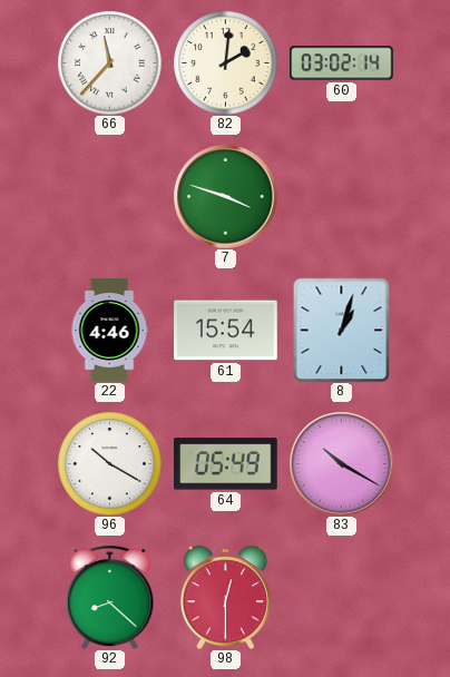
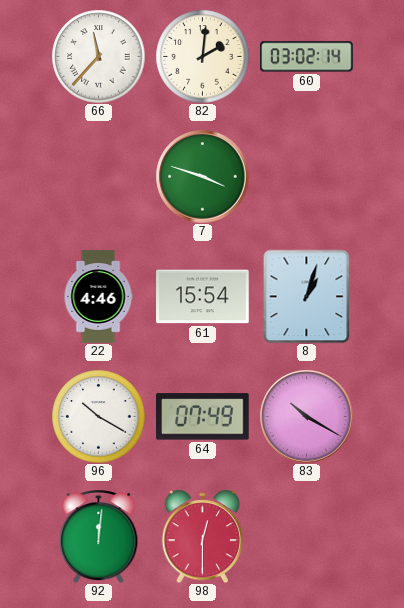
64: 05:49 -> 07:49 (203, 417)
92: 8:22 -> 12:01 (99, 536)
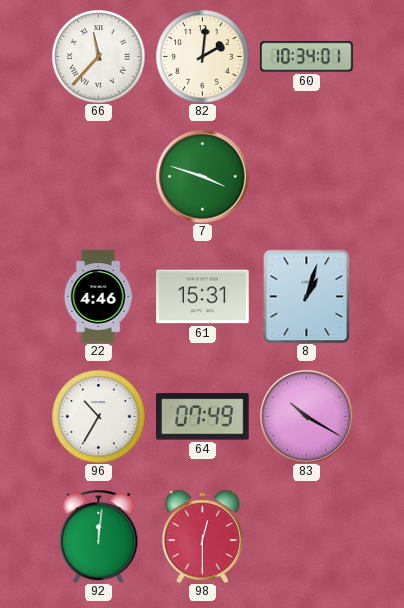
60: 03:02 -> 10:34 (307, 57)
61: 15:54 -> 15:31 (203, 297)
96: 10:20 -> 10:35 (98, 416)
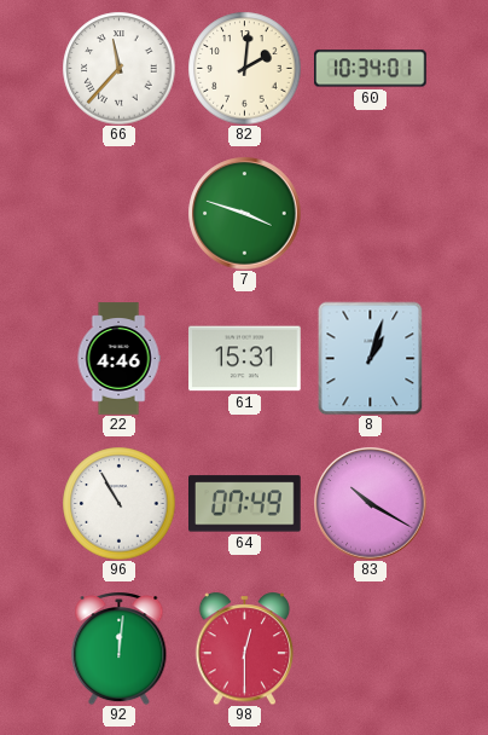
96: 10:35 -> 10:55 (118, 503)
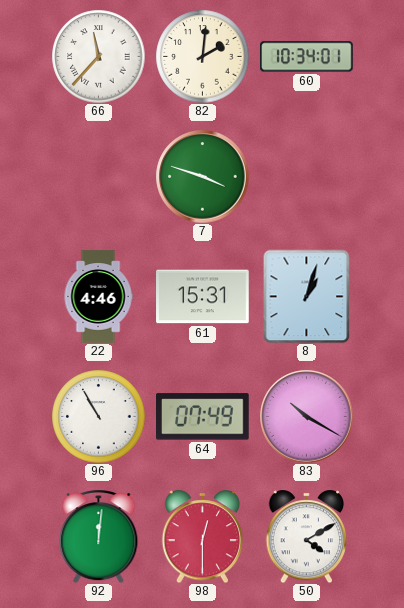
50: none -> 4:10 (307, 536)
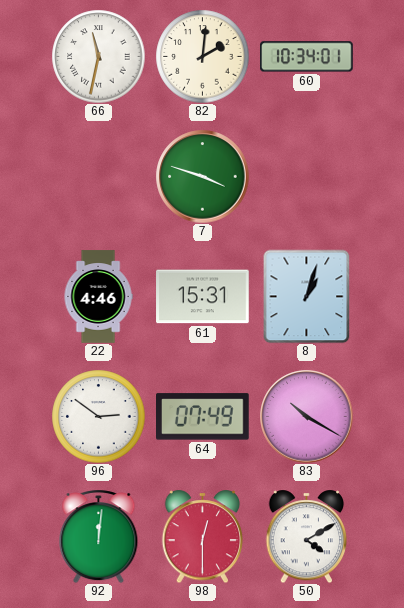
66: 11:37 -> 11:32 (98, 56)
96: 10:55 -> 2:51 (98, 416)
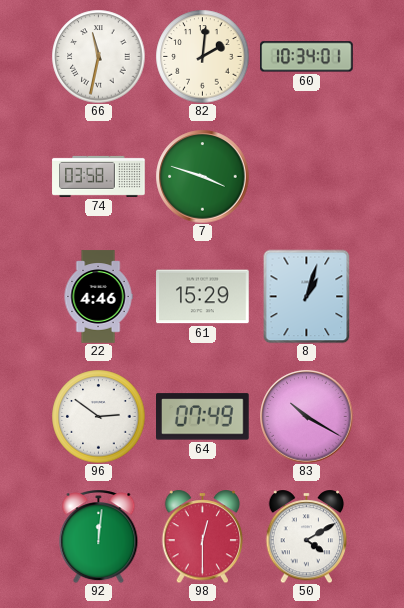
74: none -> 03:58 (99, 176)
61: 15:31 -> 15:29 (203, 297)
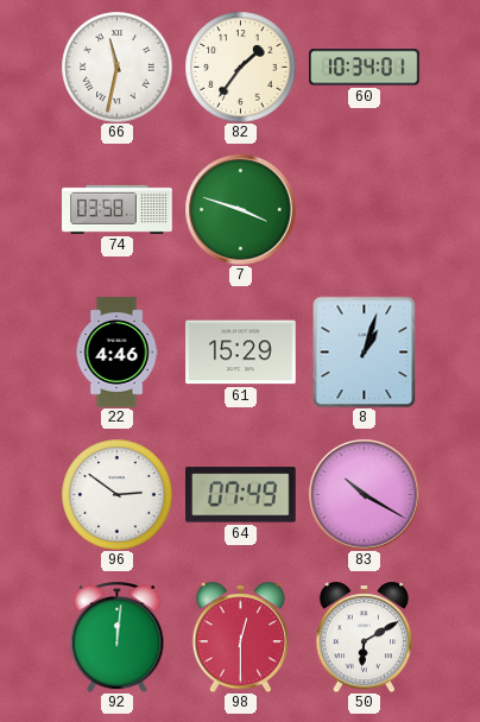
82: 2:01 -> 1:36 (240, 66)
50: 4:10 -> 6:10 (365, 636)
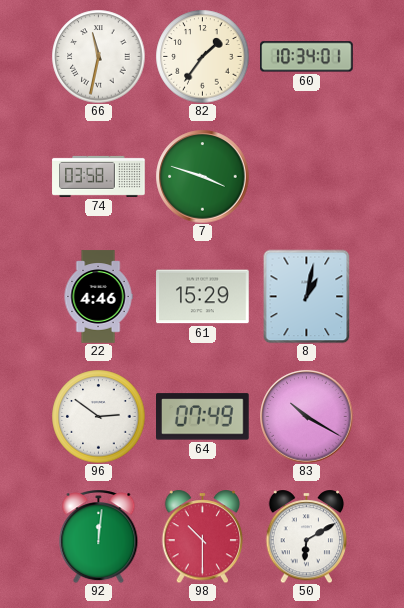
8: 1:03 -> 1:02 (307, 296)
98: 12:30 -> 10:30 (203, 536)
